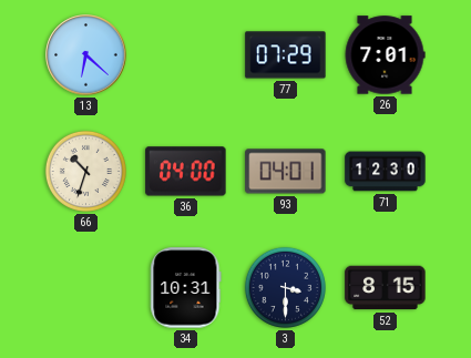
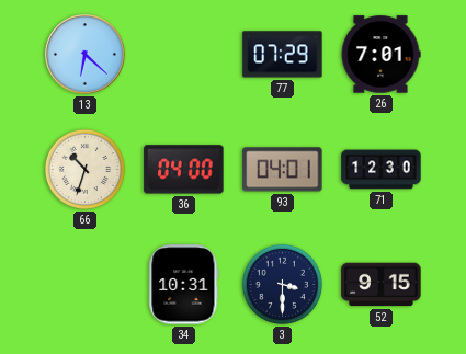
52: 8:15 -> 9:15 (382, 285)
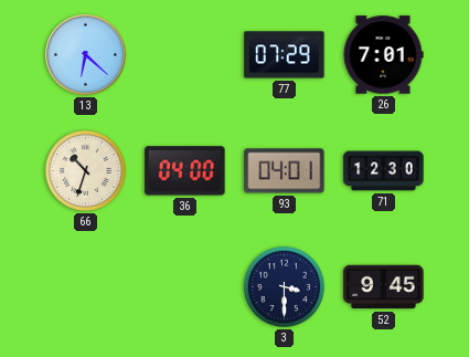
34: 10:31 -> none (184, 285)
52: 9:15 -> 9:45 (384, 287)
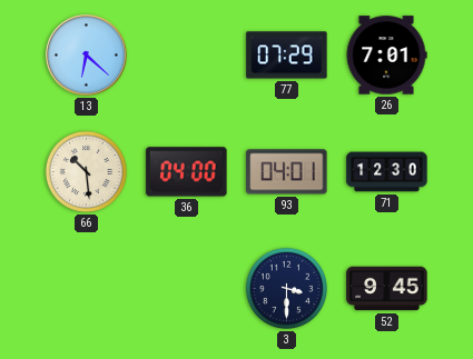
66: 10:33 -> 10:29 (86, 171)
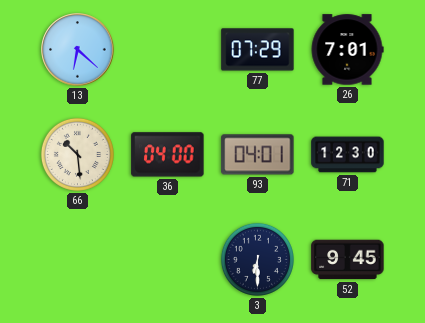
3: 3:30 -> 6:30 (257, 259)
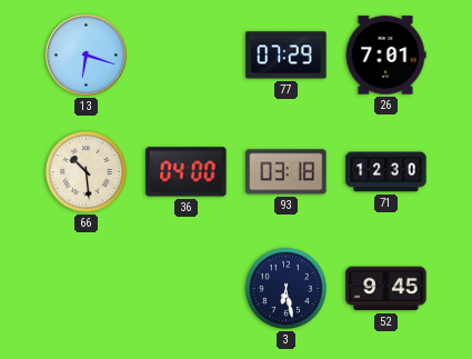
13: 6:22 -> 6:18 (87, 56)
93: 04:01 -> 03:18 (287, 172)
3: 6:30 -> 6:28 (285, 288)
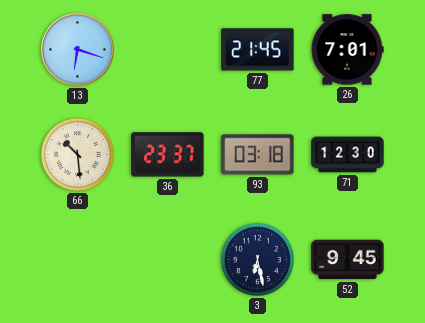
77: 07:29 -> 21:45 (258, 50)
36: 04:00 -> 23:37 (168, 155)
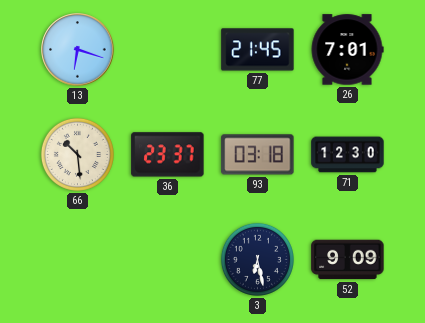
52: 9:45 -> 9:09 (348, 260)
